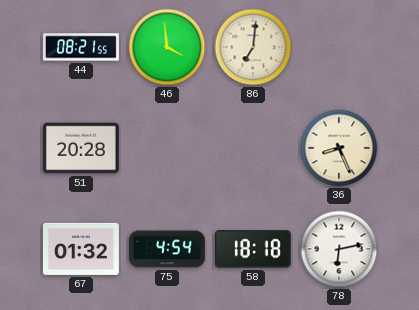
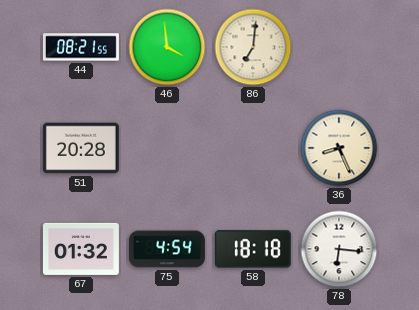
78: 6:13 -> 6:16 (339, 249)
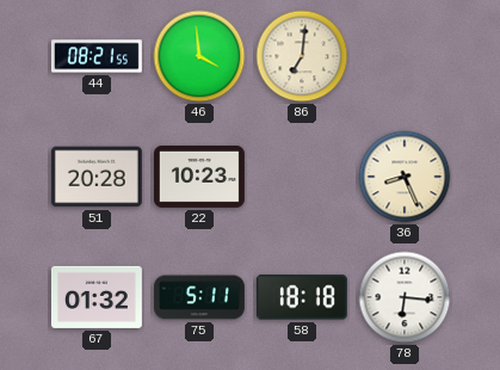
22: none -> 10:23 (199, 177)
75: 4:54 -> 5:11 (199, 297)
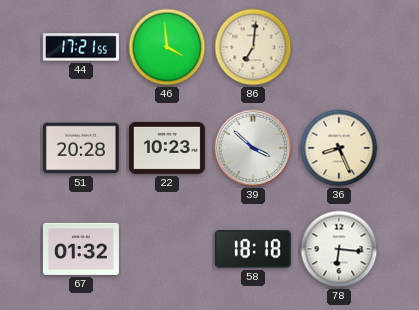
44: 08:21 -> 17:21 (81, 47)
39: none -> 3:52 (253, 148)
75: 5:11 -> none (199, 297)
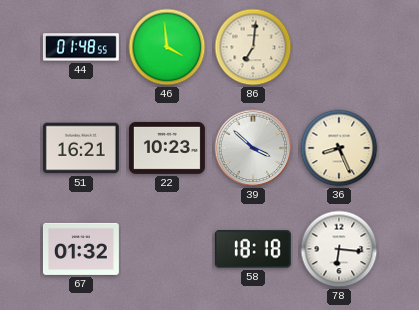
44: 17:21 -> 01:48 (81, 47)
51: 20:28 -> 16:21 (81, 148)
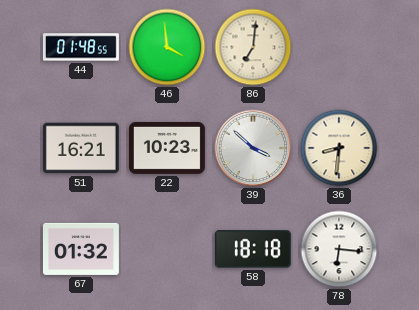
36: 8:26 -> 8:31 (339, 148)
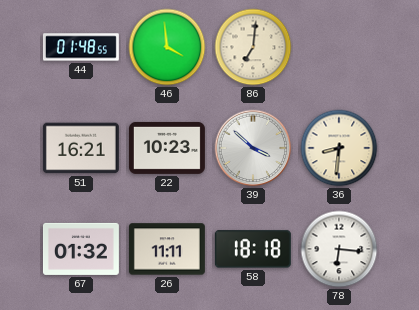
26: none -> 11:11 (167, 249)
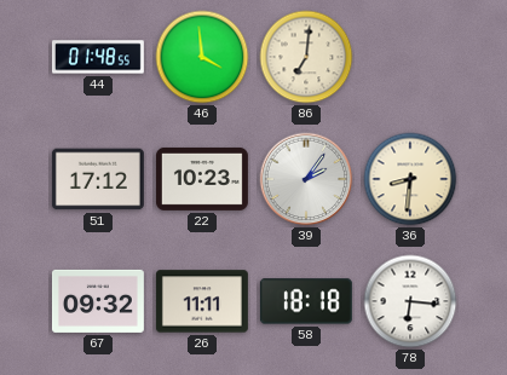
51: 16:21 -> 17:12 (98, 179)
39: 3:52 -> 2:06 (306, 179)
67: 01:32 -> 09:32 (98, 301)
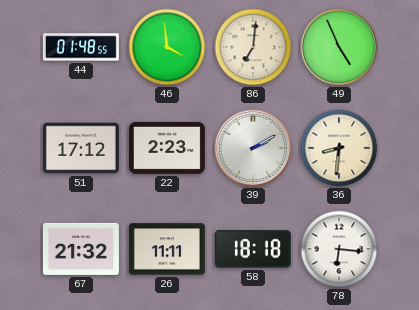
49: none -> 4:56 (339, 47)
22: 10:23 -> 2:23 (167, 148)
39: 2:06 -> 2:10 (253, 148)
67: 09:32 -> 21:32 (81, 249)
